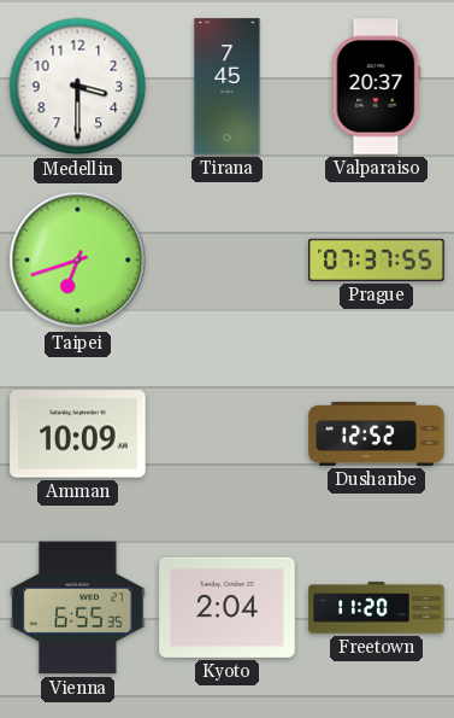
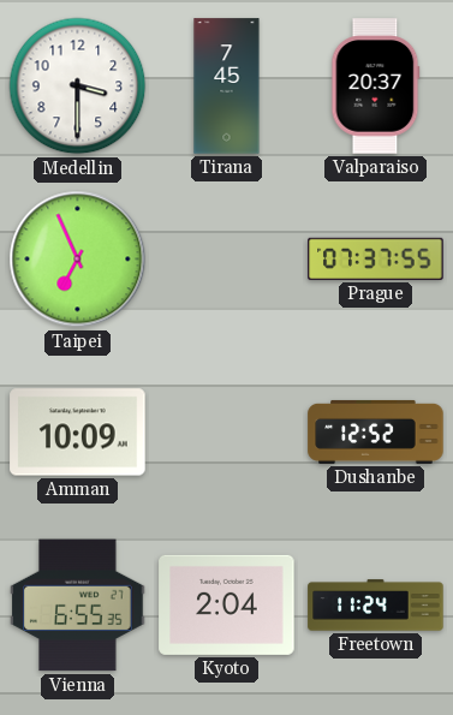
Taipei: 6:42 -> 6:56 (78, 260)
Freetown: 11:20 -> 11:24 (376, 606)
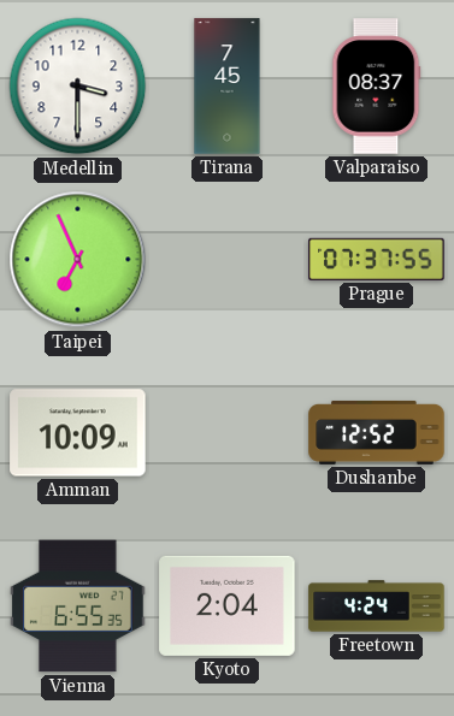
Valparaiso: 20:37 -> 08:37 (377, 87)
Freetown: 11:24 -> 4:24 (377, 606)
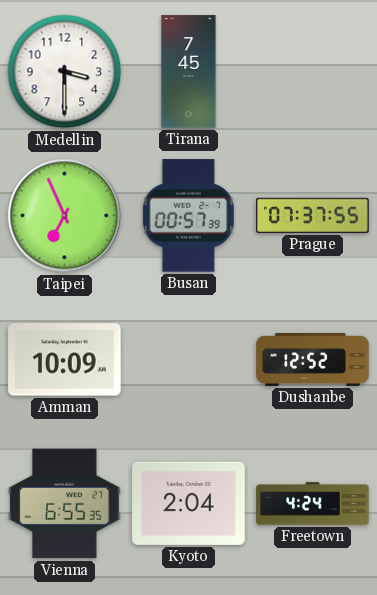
Valparaiso: 08:37 -> none (377, 87)
Busan: none -> 00:57 (188, 216)
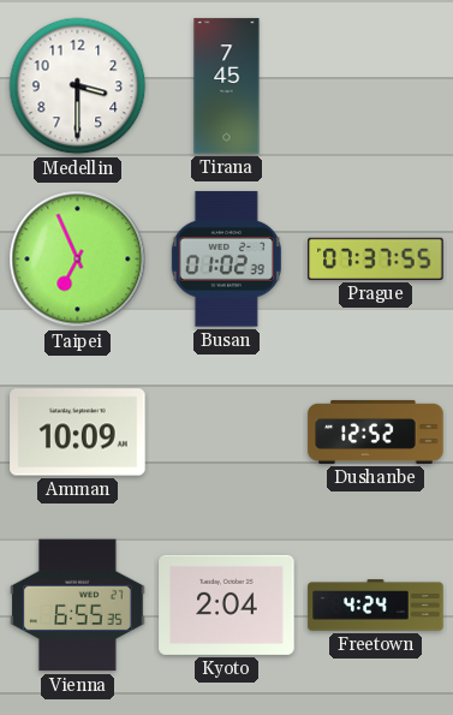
Busan: 00:57 -> 01:02 (226, 260)
